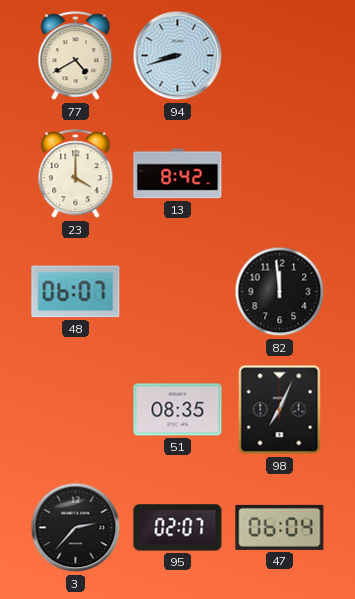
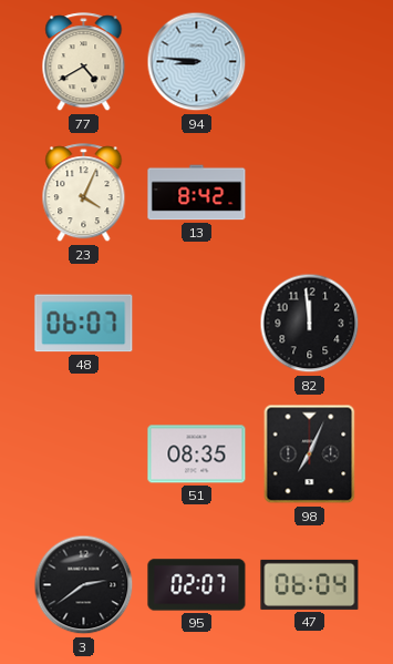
94: 8:42 -> 8:46 (197, 62)
23: 4:00 -> 4:04 (84, 193)
3: 2:37 -> 2:39 (84, 585)
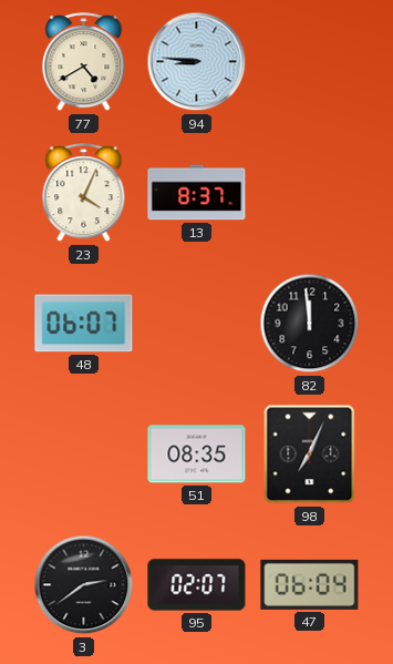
13: 8:42 -> 8:37 (197, 193)
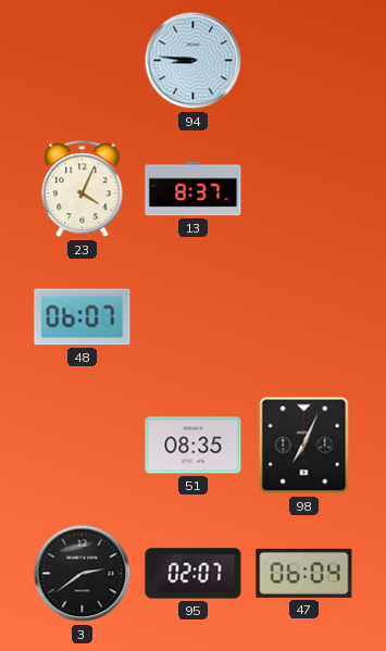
77: 4:40 -> none (84, 62)
82: 11:59 -> none (310, 324)
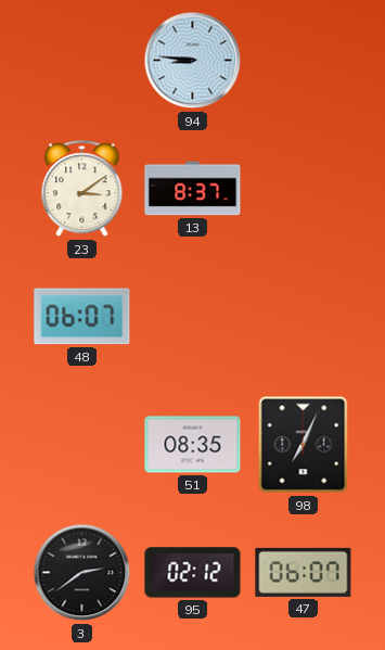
23: 4:04 -> 3:09 (82, 189)
95: 02:07 -> 02:12 (193, 573)
47: 06:04 -> 06:07 (304, 572)
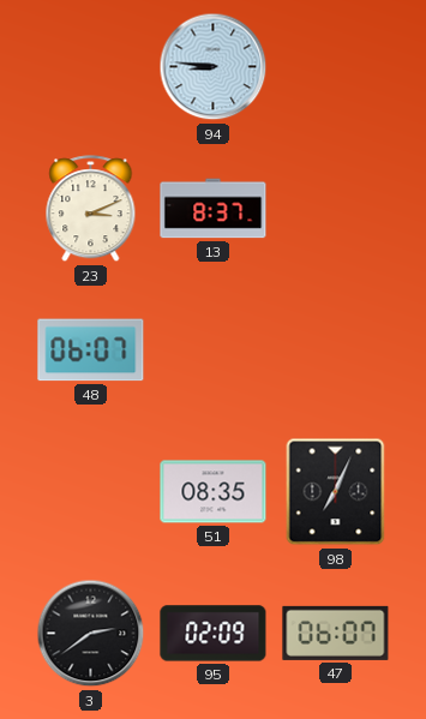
23: 3:09 -> 3:11 (91, 209)
95: 02:12 -> 02:09 (214, 634)
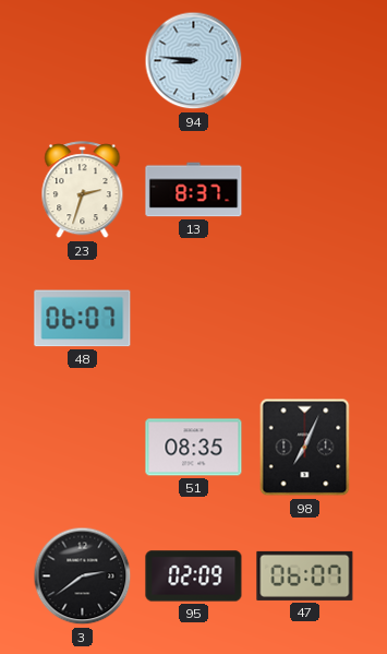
23: 3:11 -> 2:33 (83, 190)
